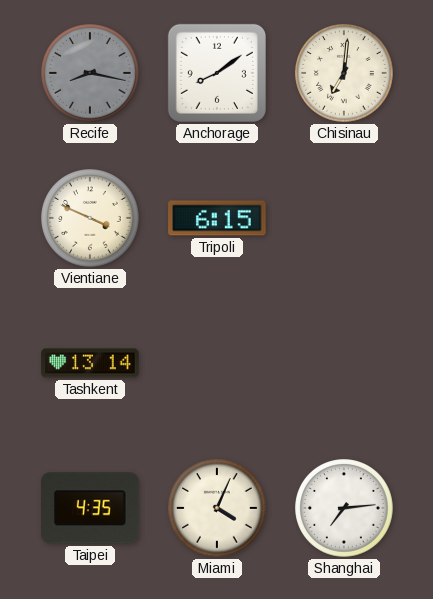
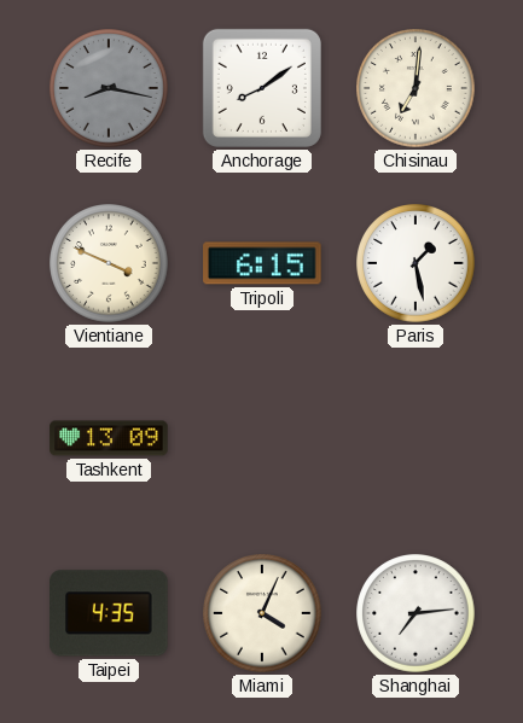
Paris: none -> 1:28 (416, 263)
Tashkent: 13:14 -> 13:09 (109, 438)
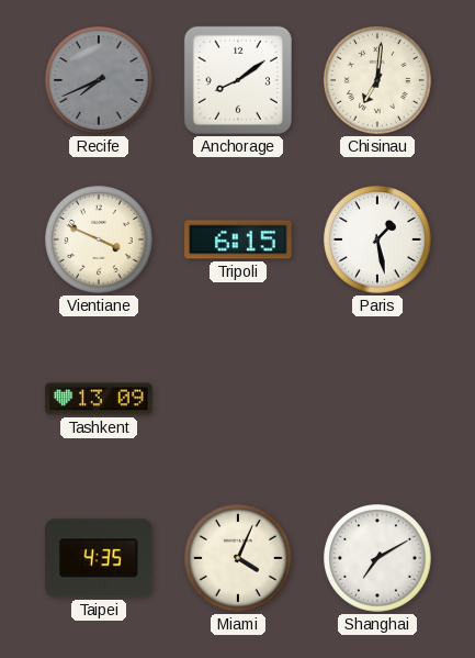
Recife: 8:17 -> 7:41 (99, 80)
Shanghai: 7:14 -> 7:10 (377, 558)
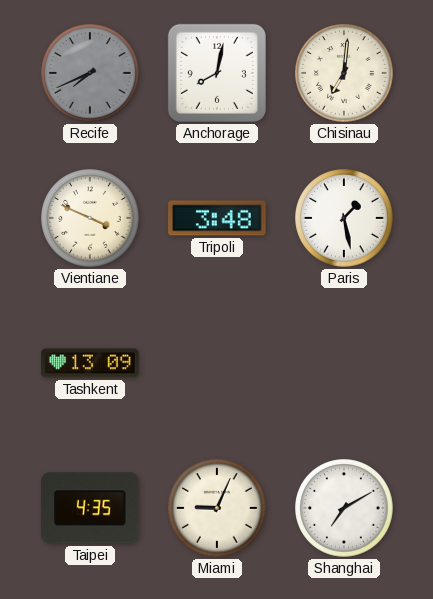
Anchorage: 8:09 -> 8:02 (217, 73)
Tripoli: 6:15 -> 3:48 (217, 218)
Miami: 4:04 -> 9:04 (217, 508)
